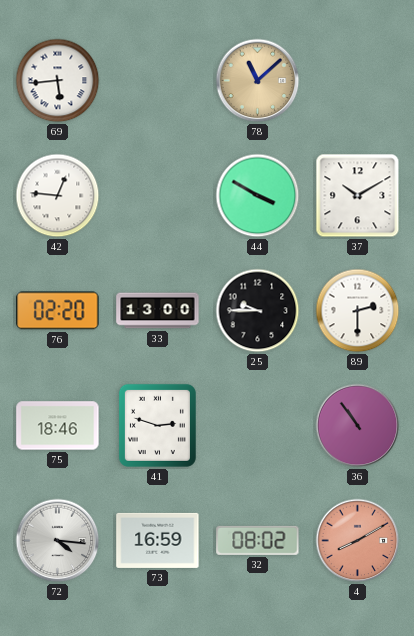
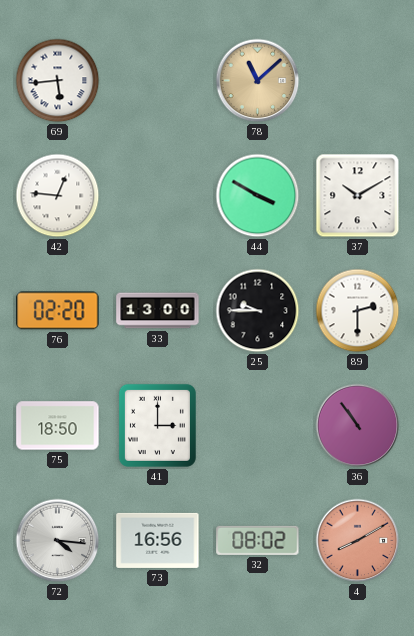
75: 18:46 -> 18:50 (58, 426)
41: 2:48 -> 3:00 (157, 425)
73: 16:59 -> 16:56 (158, 540)
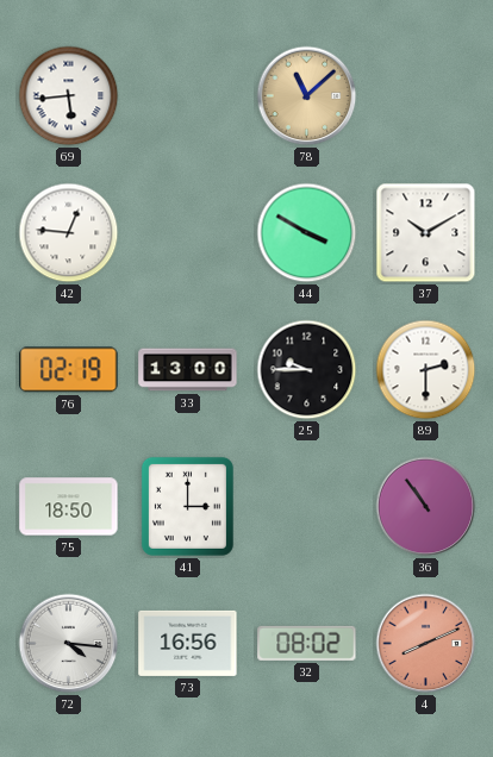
76: 02:20 -> 02:19 (69, 370)
4: 8:10 -> 8:11 (426, 644)
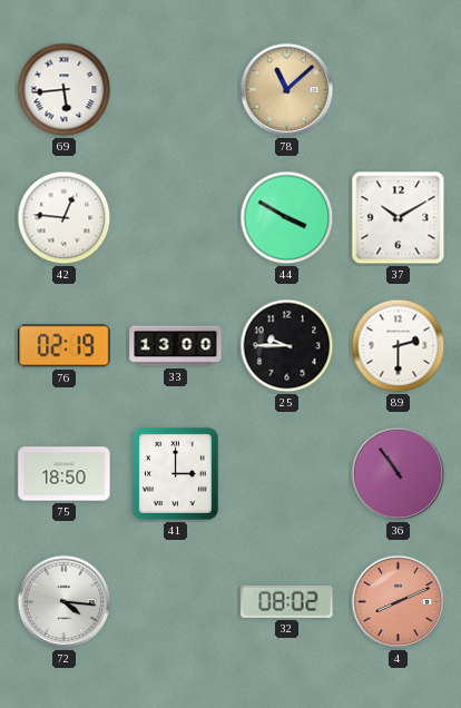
73: 16:56 -> none (188, 643)
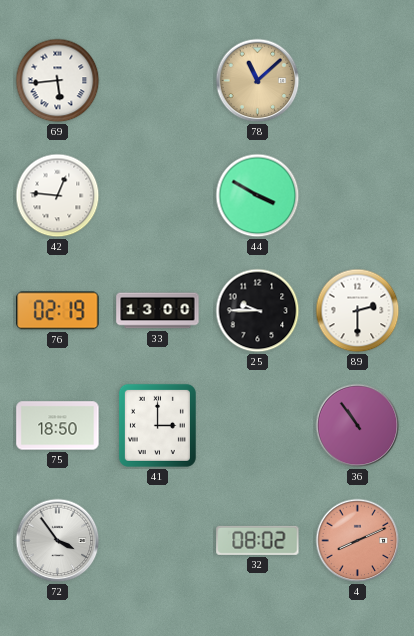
37: 10:10 -> none (399, 218)
72: 4:16 -> 3:54 (58, 541)
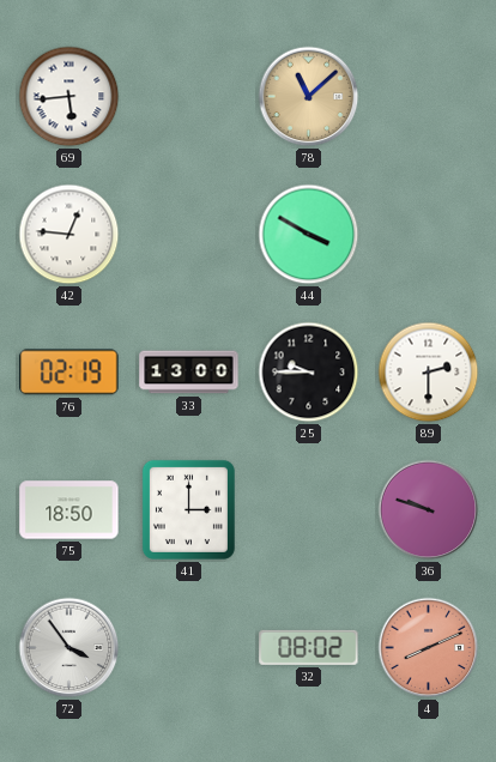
36: 10:54 -> 9:48 (429, 510)
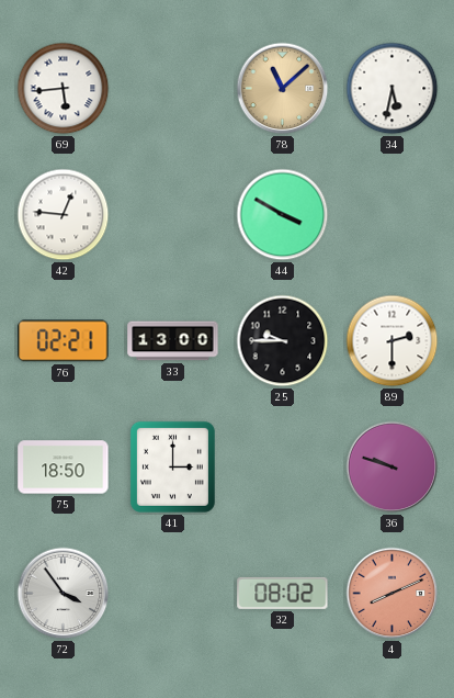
34: none -> 5:32 (393, 89)
76: 02:19 -> 02:21 (64, 341)
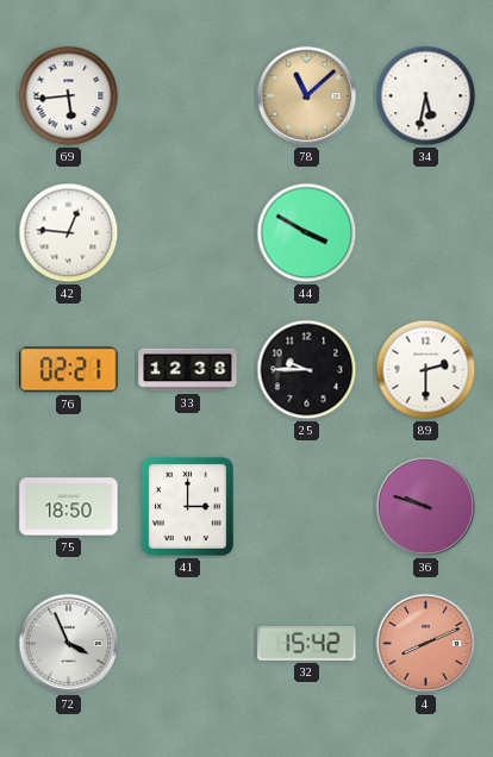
33: 13:00 -> 12:38 (188, 370)
72: 3:54 -> 3:56 (69, 644)
32: 08:02 -> 15:42 (307, 643)
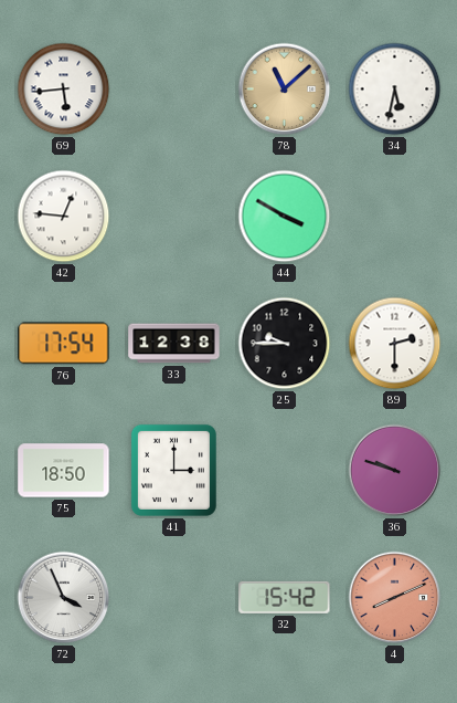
76: 02:21 -> 17:54 (64, 344)
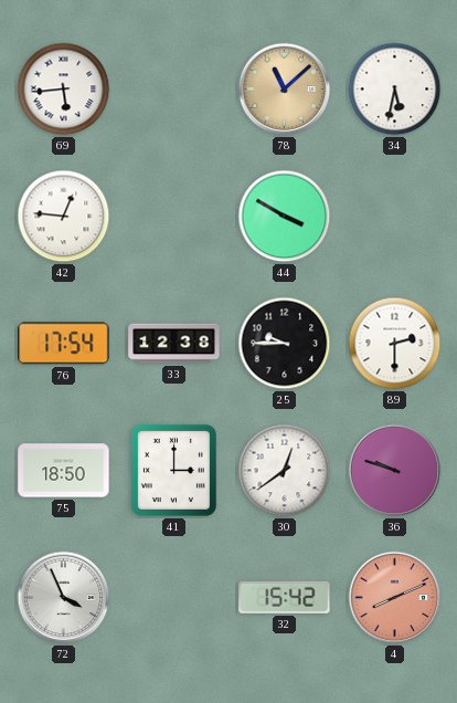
30: none -> 12:39 (285, 471)
